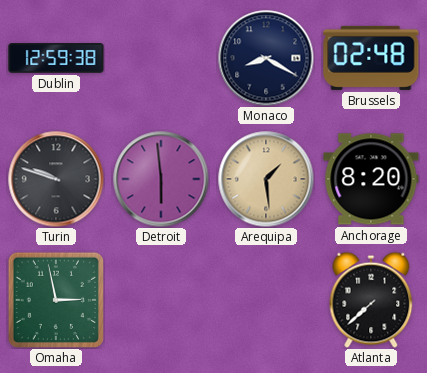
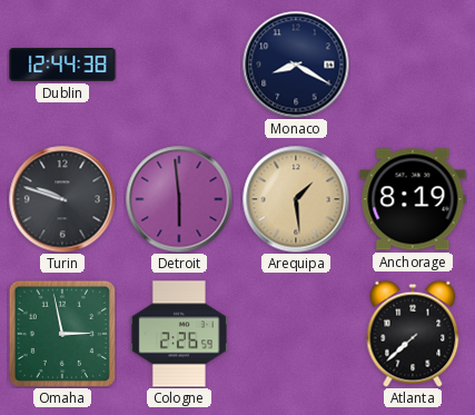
Dublin: 12:59 -> 12:44 (62, 65)
Brussels: 02:48 -> none (371, 58)
Anchorage: 8:20 -> 8:19 (413, 199)
Cologne: none -> 2:26 (179, 334)
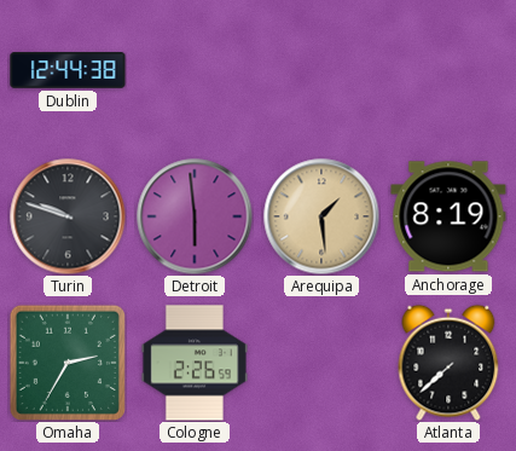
Monaco: 8:20 -> none (296, 65)
Omaha: 2:58 -> 2:35 (68, 363)
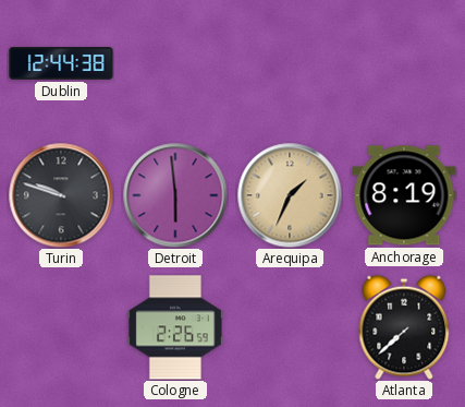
Arequipa: 1:29 -> 1:34 (290, 195)
Omaha: 2:35 -> none (68, 363)
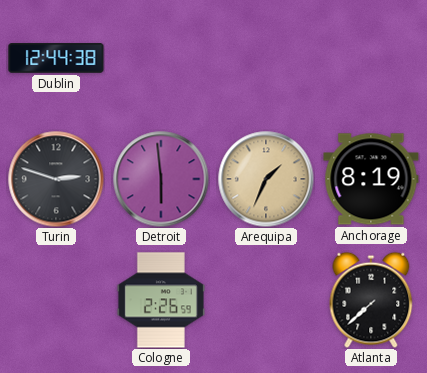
Turin: 9:48 -> 2:48 (56, 179)
